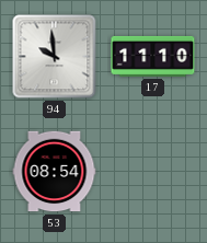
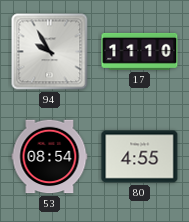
94: 9:59 -> 9:55 (50, 52)
80: none -> 4:55 (140, 157)
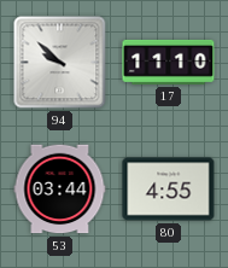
94: 9:55 -> 9:52 (60, 63)
53: 08:54 -> 03:44 (60, 190)
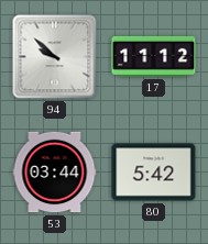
17: 11:10 -> 11:12 (154, 56)
80: 4:55 -> 5:42 (154, 173)
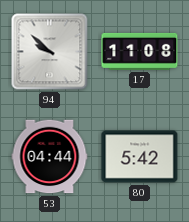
17: 11:12 -> 11:08 (140, 51)
53: 03:44 -> 04:44 (50, 157)
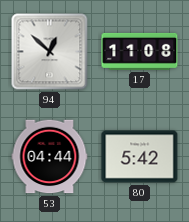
94: 9:52 -> 12:52 (50, 52)
